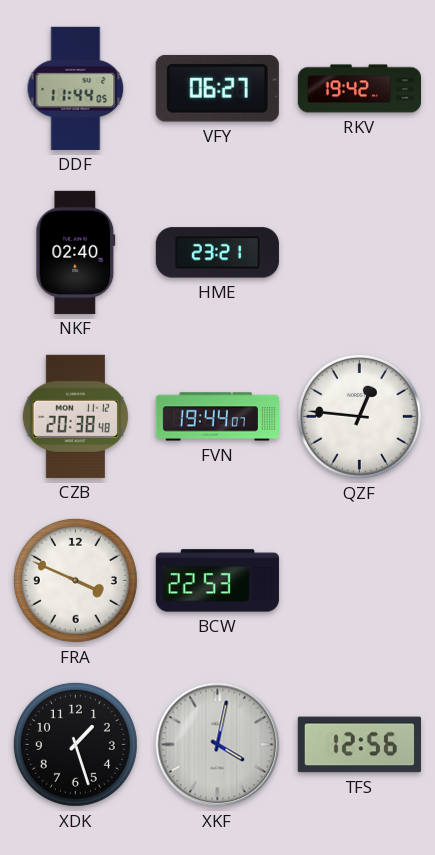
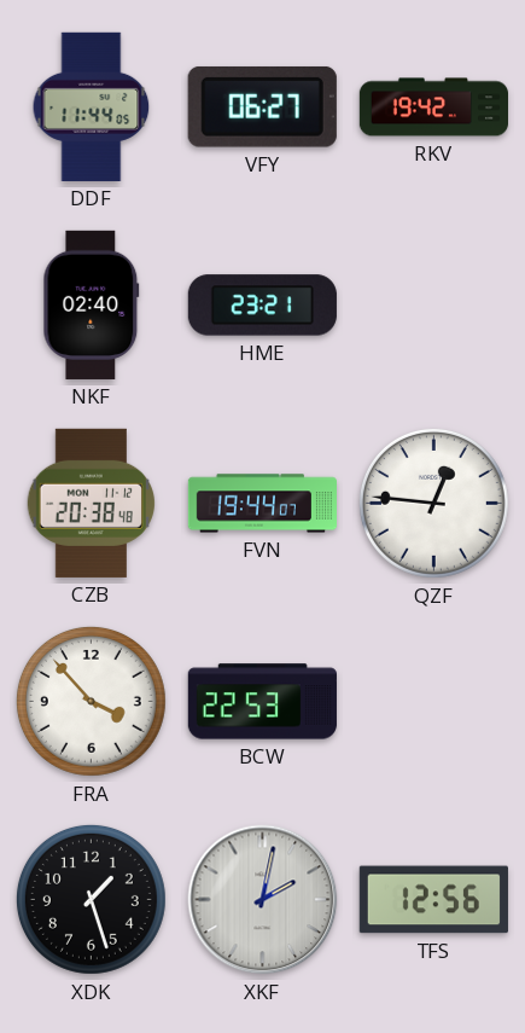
FRA: 3:49 -> 3:53 (91, 701)
XKF: 4:02 -> 2:02 (263, 900)
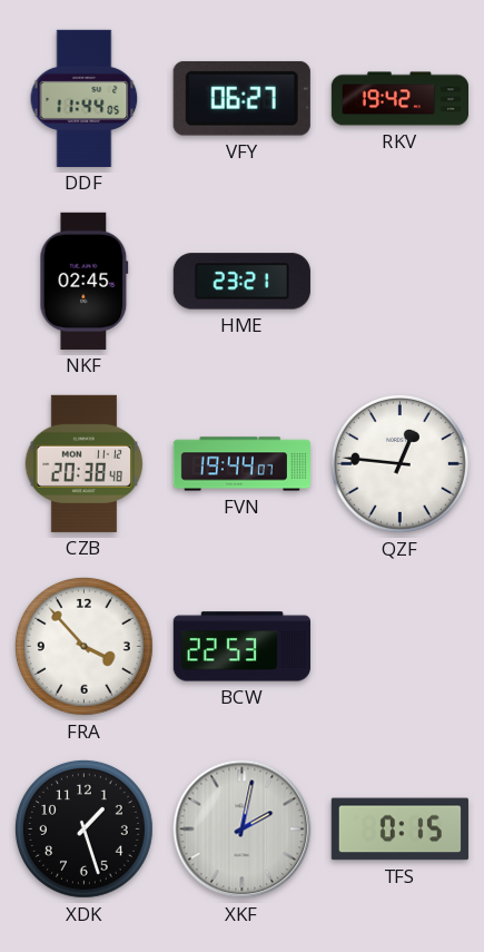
NKF: 02:40 -> 02:45 (85, 281)
TFS: 12:56 -> 0:15 (399, 830)
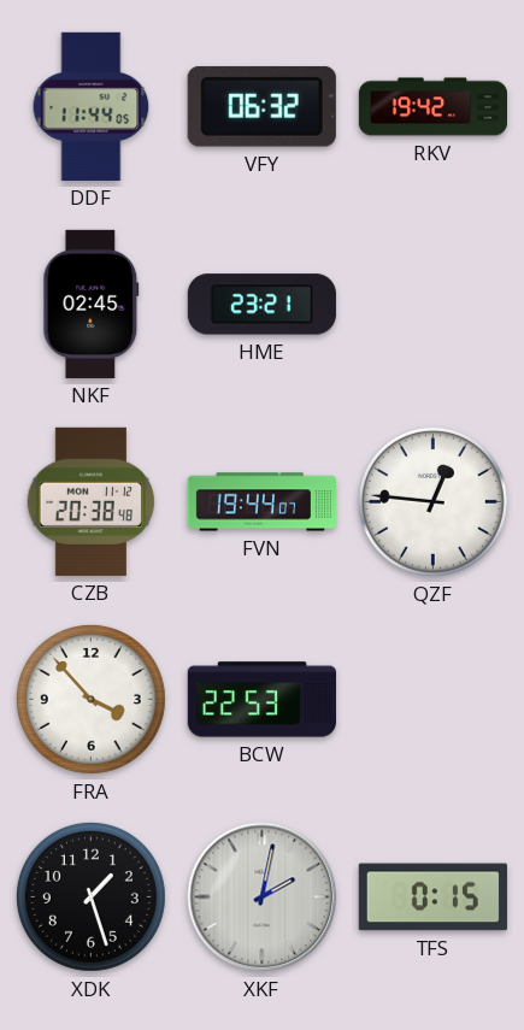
VFY: 06:27 -> 06:32 (261, 106)
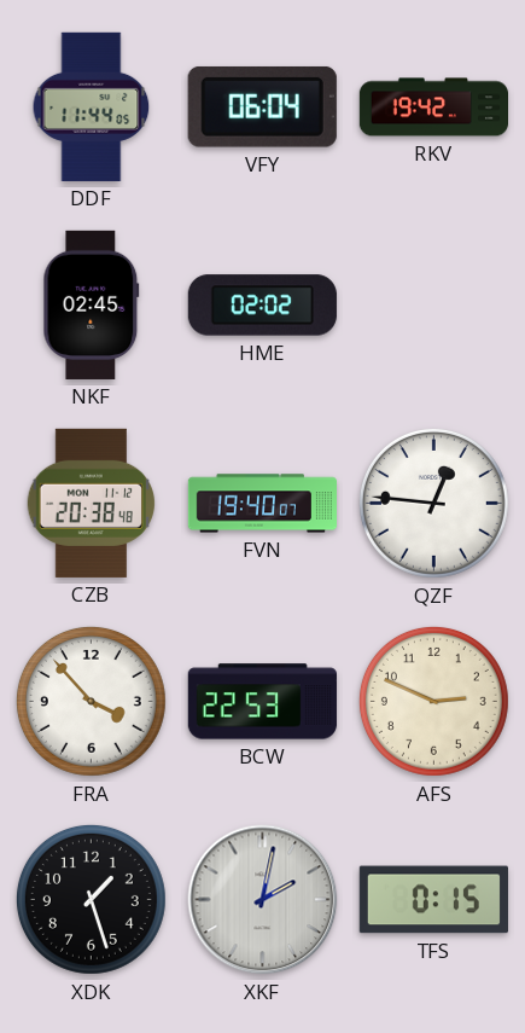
VFY: 06:32 -> 06:04 (262, 106)
HME: 23:21 -> 02:02 (262, 306)
FVN: 19:44 -> 19:40 (262, 504)
AFS: none -> 2:49 (433, 701)
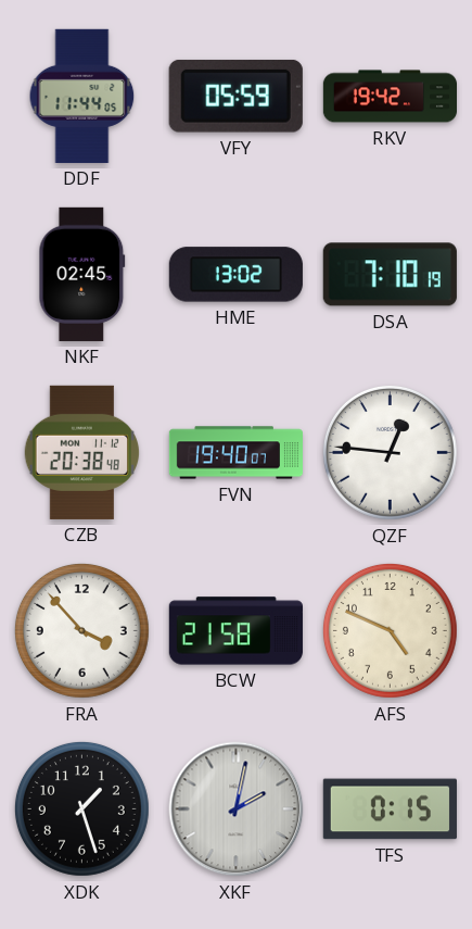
VFY: 06:04 -> 05:59 (235, 96)
HME: 02:02 -> 13:02 (235, 275)
DSA: none -> 7:10 (390, 275)
BCW: 22:53 -> 21:58 (235, 631)
AFS: 2:49 -> 4:49 (390, 630)
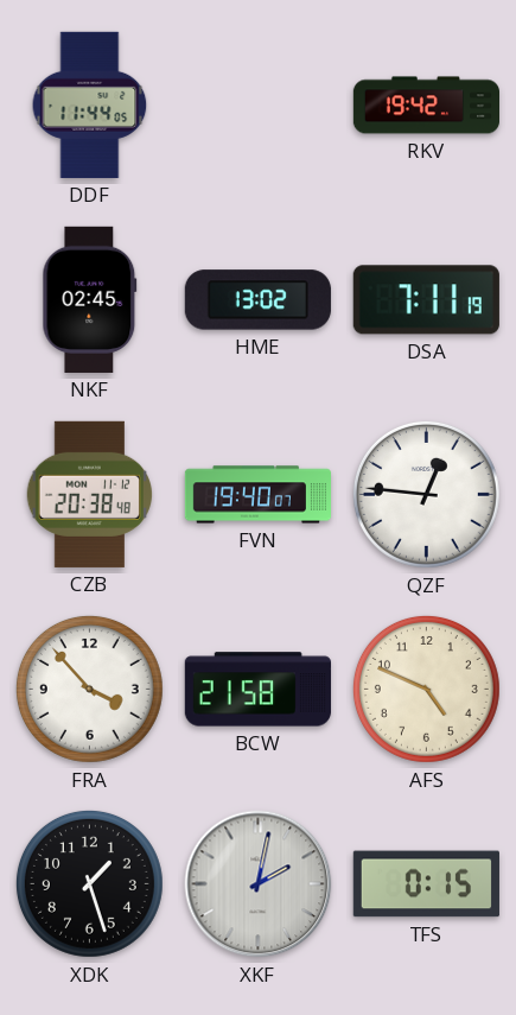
VFY: 05:59 -> none (235, 96)
DSA: 7:10 -> 7:11 (426, 300)
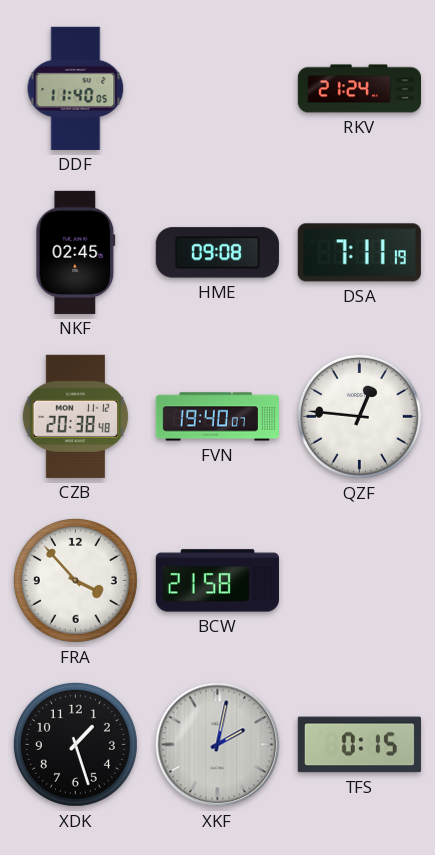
DDF: 11:44 -> 11:40 (76, 88)
RKV: 19:42 -> 21:24 (359, 89)
HME: 13:02 -> 09:08 (217, 253)
AFS: 4:49 -> none (426, 689)
